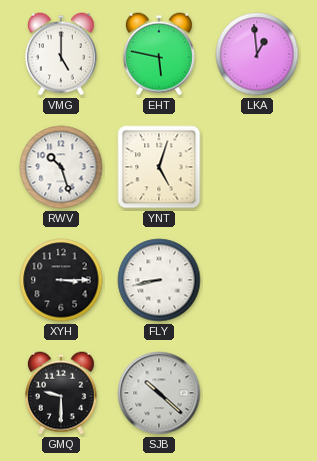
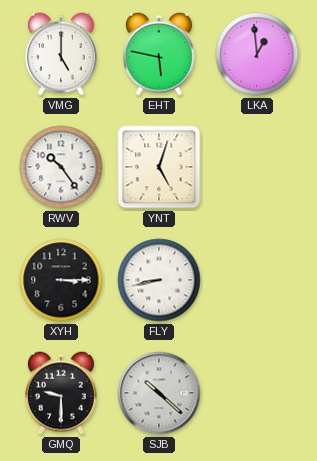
RWV: 10:27 -> 10:24 (61, 167)
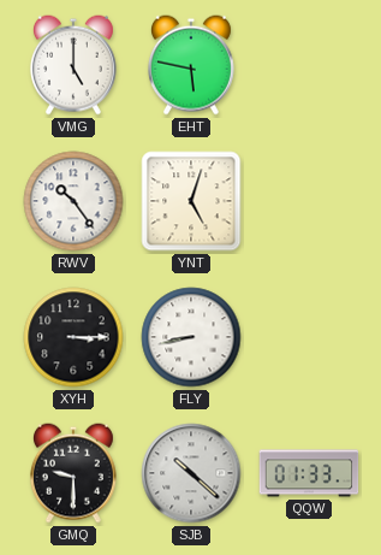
LKA: 12:59 -> none (257, 54)
QQW: none -> 01:33 (309, 473)
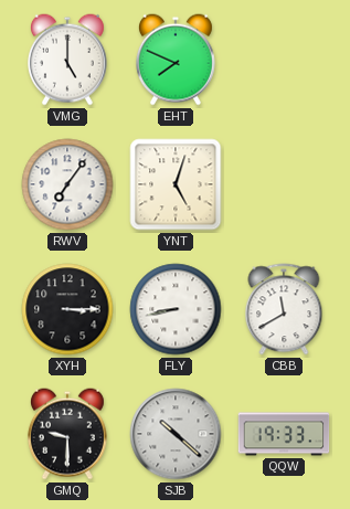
EHT: 5:47 -> 7:49 (176, 60)
RWV: 10:24 -> 7:06 (67, 184)
CBB: none -> 11:40 (284, 309)
QQW: 01:33 -> 19:33 (284, 434)
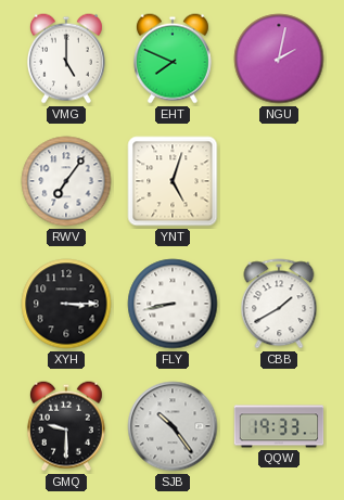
NGU: none -> 2:02 (279, 59)
CBB: 11:40 -> 1:40 (279, 304)
SJB: 10:22 -> 10:24 (173, 426)
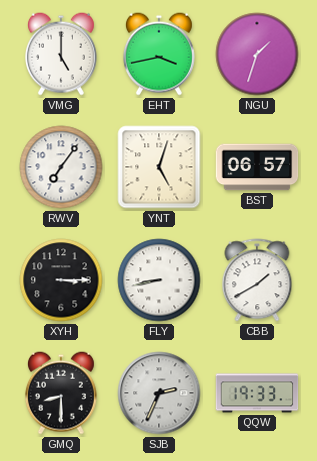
EHT: 7:49 -> 3:43 (159, 54)
NGU: 2:02 -> 1:33 (257, 54)
BST: none -> 06:57 (257, 167)
GMQ: 9:30 -> 8:30 (61, 393)
SJB: 10:24 -> 2:34 (159, 393)
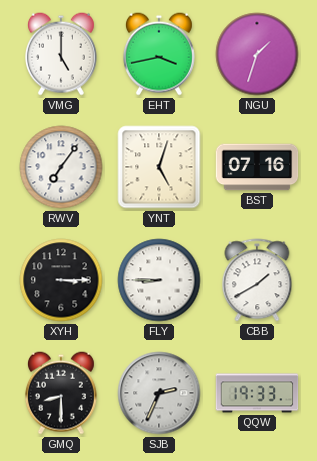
BST: 06:57 -> 07:16 (257, 167)
FLY: 8:43 -> 8:45 (159, 280)
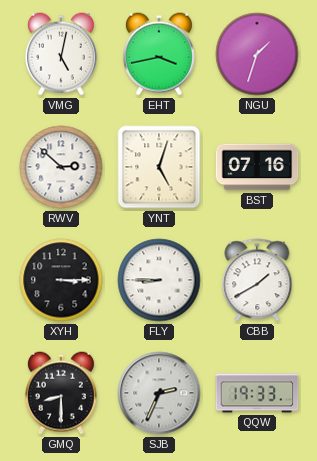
VMG: 5:00 -> 5:02 (61, 54)
RWV: 7:06 -> 2:52 (61, 167)
